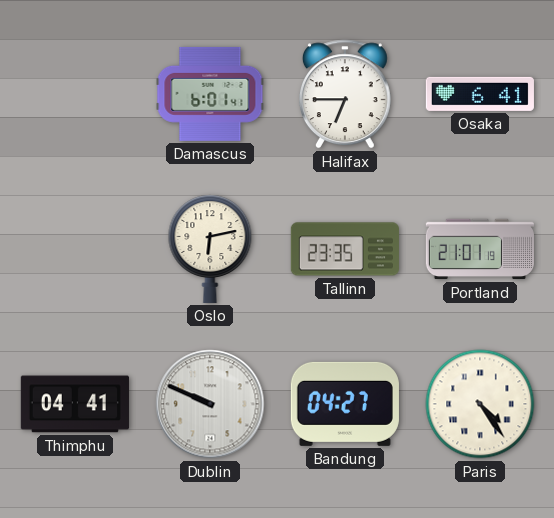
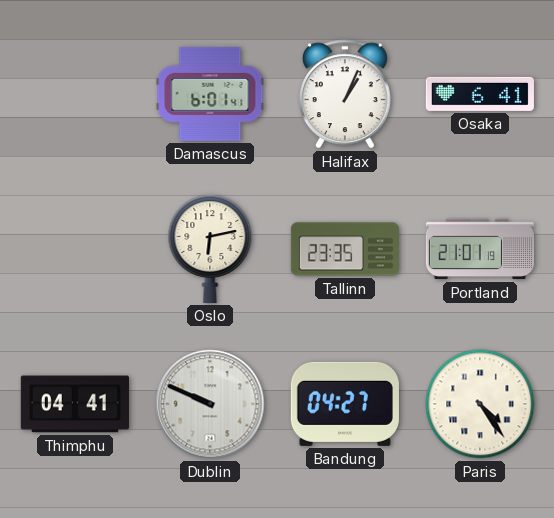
Halifax: 6:45 -> 1:04 (345, 94)
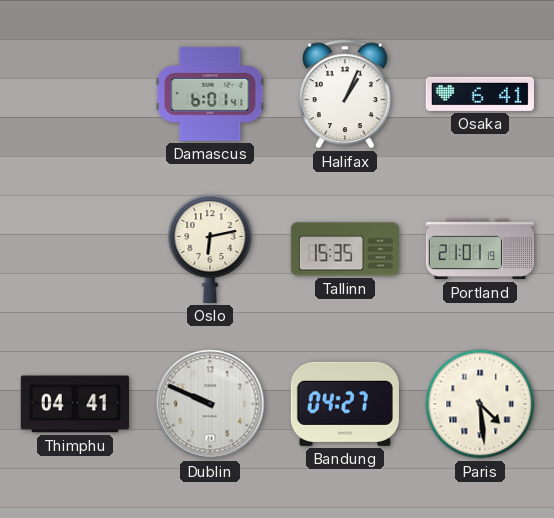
Tallinn: 23:35 -> 15:35 (345, 249)
Paris: 4:24 -> 4:29 (480, 404)
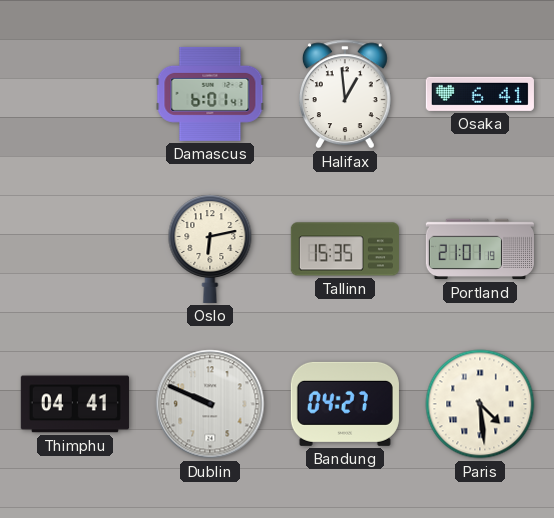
Halifax: 1:04 -> 12:59 (345, 94)
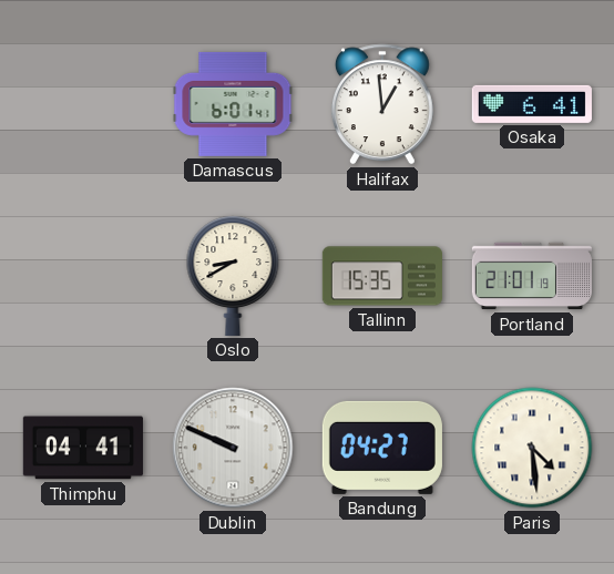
Oslo: 6:13 -> 8:40 (233, 276)
